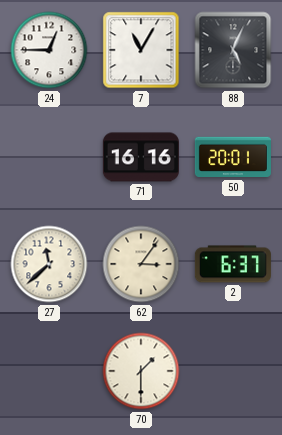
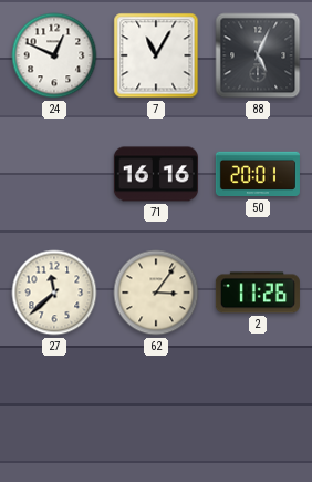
24: 12:45 -> 12:49 (54, 55)
2: 6:37 -> 11:26 (258, 293)
70: 1:30 -> none (141, 371)
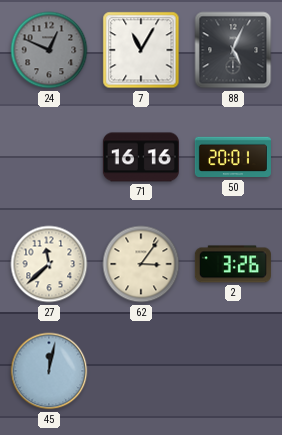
24 dial: white -> grey (49, 50)
2: 11:26 -> 3:26 (233, 264)
45: none -> 12:02 (49, 371)
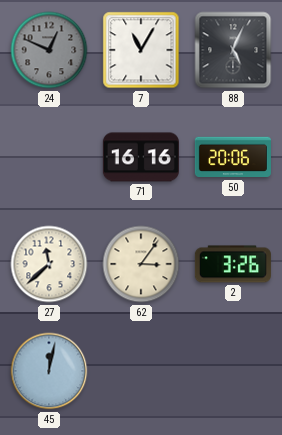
50: 20:01 -> 20:06 (233, 157)
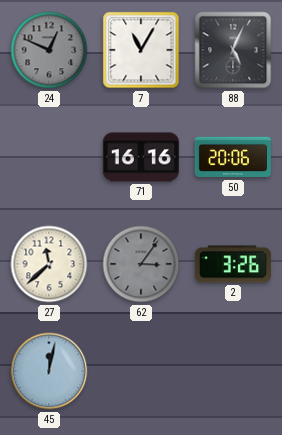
62 dial: cream -> grey (141, 264)
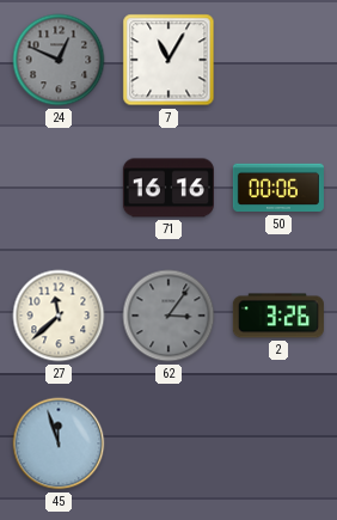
88: 5:04 -> none (233, 50)
50: 20:06 -> 00:06 (278, 188)
45: 12:02 -> 11:57 (59, 443)
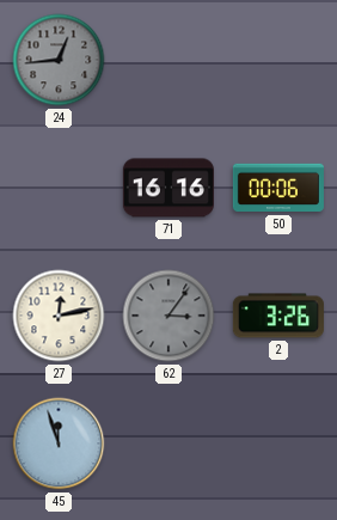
24: 12:49 -> 12:44 (59, 60)
7: 11:05 -> none (168, 60)
27: 11:38 -> 12:13 (59, 316)
